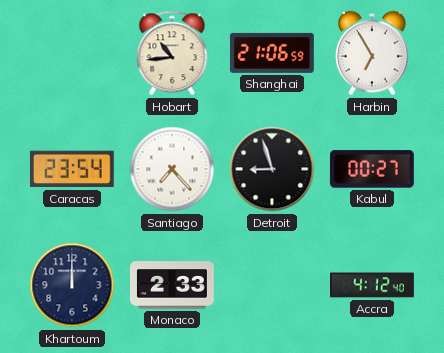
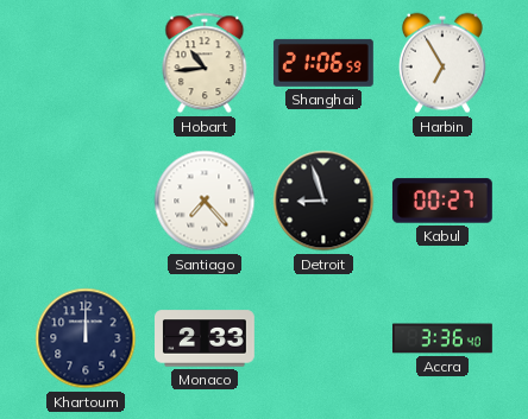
Caracas: 23:54 -> none (72, 169)
Accra: 4:12 -> 3:36 (444, 338)
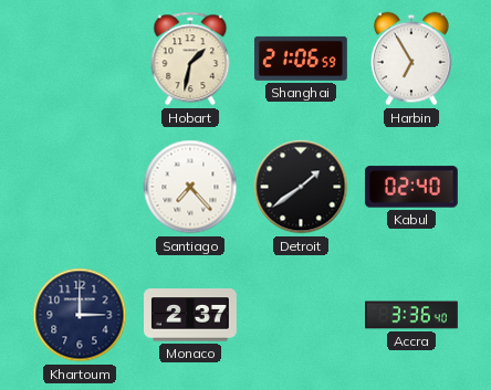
Hobart: 10:44 -> 1:32 (190, 59)
Detroit: 8:57 -> 1:39 (301, 187)
Kabul: 00:27 -> 02:40 (411, 187)
Khartoum: 12:00 -> 3:00 (80, 315)
Monaco: 2:33 -> 2:37 (191, 315)
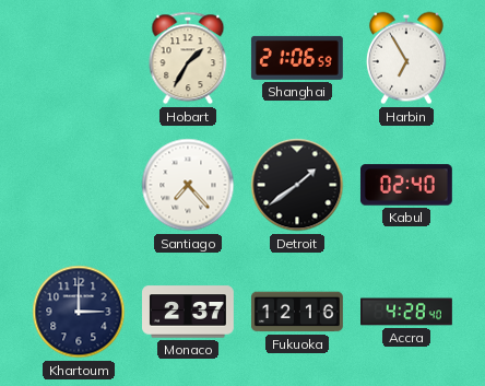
Hobart: 1:32 -> 1:35 (188, 58)
Fukuoka: none -> 12:16 (298, 312)
Accra: 3:36 -> 4:28 (407, 312)
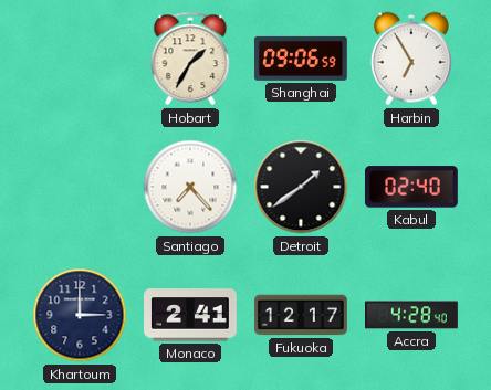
Shanghai: 21:06 -> 09:06 (301, 59)
Monaco: 2:37 -> 2:41 (191, 315)
Fukuoka: 12:16 -> 12:17 (302, 315)
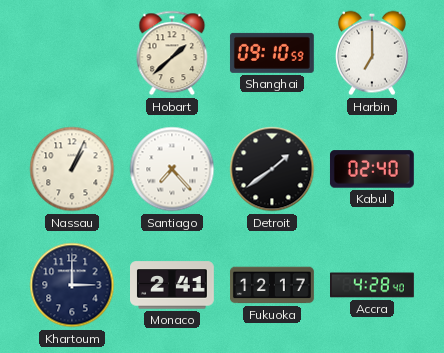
Hobart: 1:35 -> 1:38 (172, 53)
Shanghai: 09:06 -> 09:10 (272, 53)
Harbin: 6:55 -> 7:00 (372, 53)
Nassau: none -> 1:04 (72, 169)
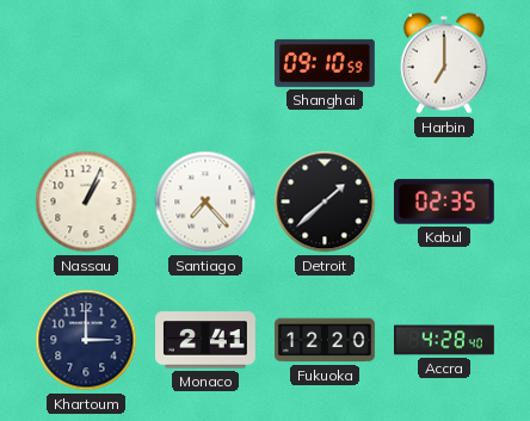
Hobart: 1:38 -> none (172, 53)
Detroit: 1:39 -> 1:38 (325, 202)
Kabul: 02:40 -> 02:35 (444, 202)
Fukuoka: 12:17 -> 12:20 (326, 340)
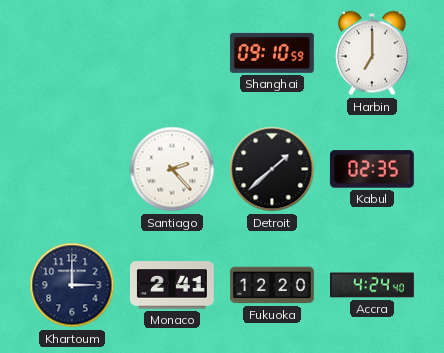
Nassau: 1:04 -> none (86, 202)
Santiago: 7:23 -> 2:23 (172, 169)
Accra: 4:28 -> 4:24 (373, 285)
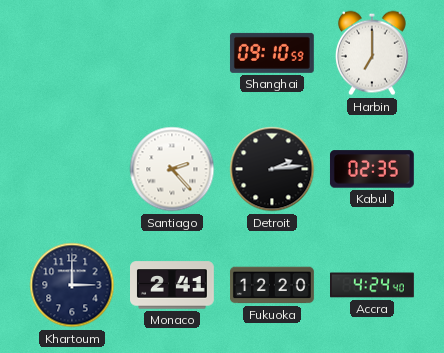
Detroit: 1:38 -> 2:14 (272, 169)
